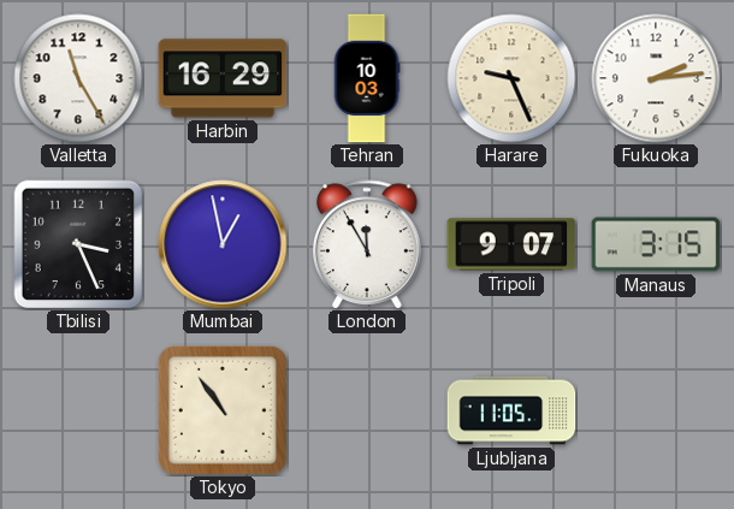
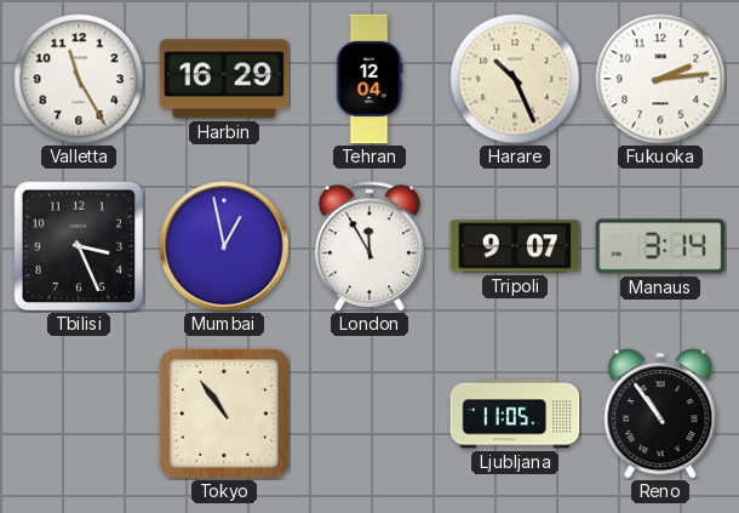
Tehran: 10:03 -> 12:04 (369, 79)
Harare: 9:26 -> 10:26 (515, 79)
Manaus: 3:15 -> 3:14 (660, 246)
Reno: none -> 10:54 (660, 415)
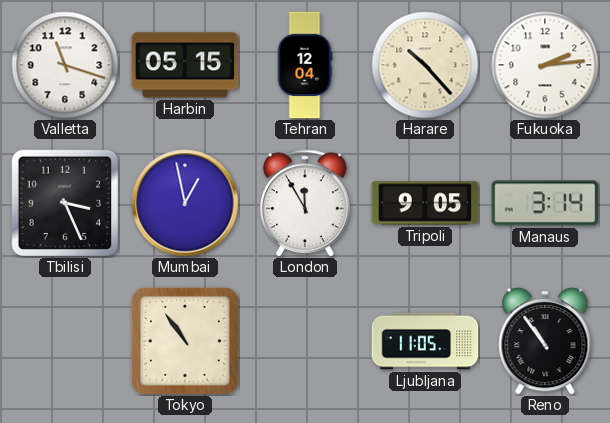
Valletta: 11:25 -> 11:18 (65, 65)
Harbin: 16:29 -> 05:15 (185, 65)
Harare: 10:26 -> 10:23 (425, 65)
Tripoli: 9:07 -> 9:05 (425, 203)
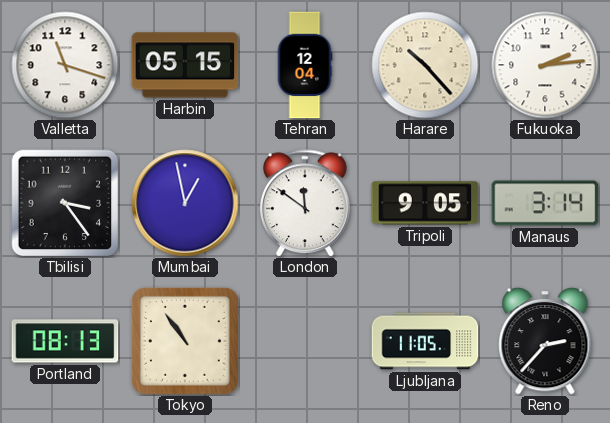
Tbilisi: 3:26 -> 3:24 (65, 203)
London: 11:55 -> 11:51 (306, 203)
Portland: none -> 08:13 (65, 341)
Reno: 10:54 -> 2:37 (545, 342)
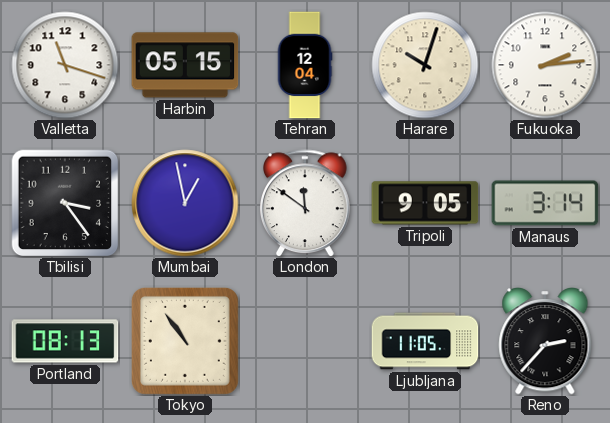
Harare: 10:23 -> 10:03 (425, 65)
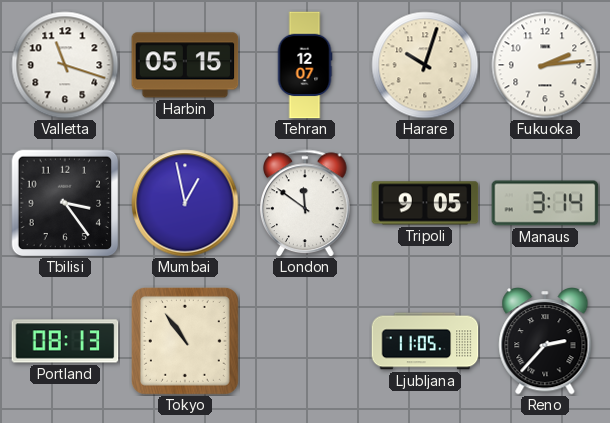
Tehran: 12:04 -> 12:07 (305, 65)
